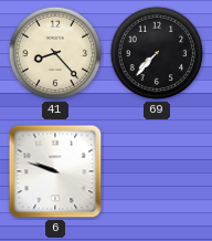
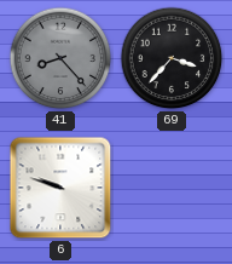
41 dial: cream -> grey (60, 58)
69: 7:37 -> 3:37 (172, 58)
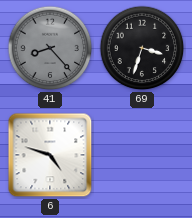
69: 3:37 -> 3:33 (142, 48)
6: 9:48 -> 4:48 (50, 155)
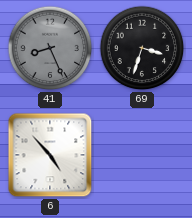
41: 8:23 -> 8:26 (50, 48)
6: 4:48 -> 4:53 (50, 155)
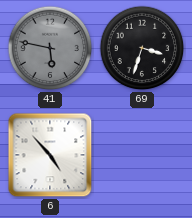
41: 8:26 -> 5:47 (50, 48)
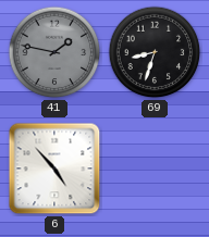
41: 5:47 -> 1:47 (54, 52)
69: 3:33 -> 8:33 (155, 52)
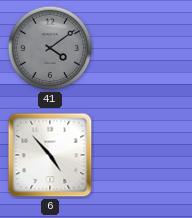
41: 1:47 -> 4:09 (50, 48)
69: 8:33 -> none (155, 52)
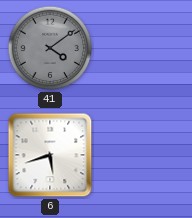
6: 4:53 -> 5:42 (50, 155)
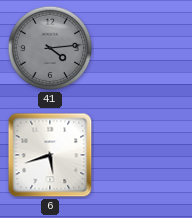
41: 4:09 -> 4:14 (50, 48)
